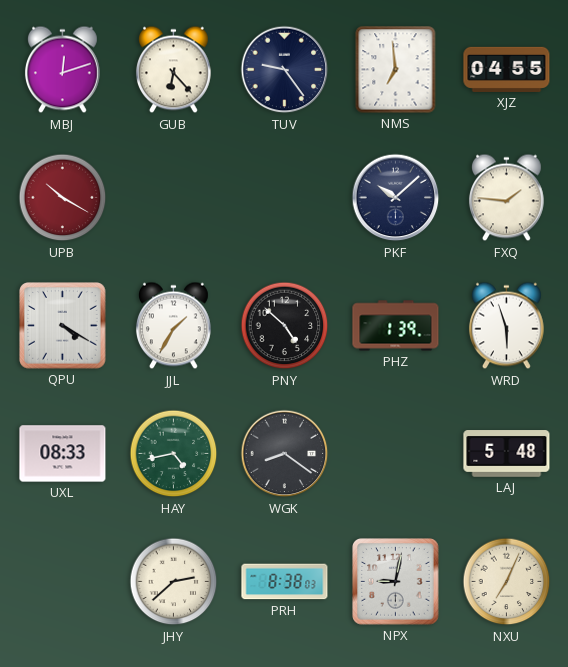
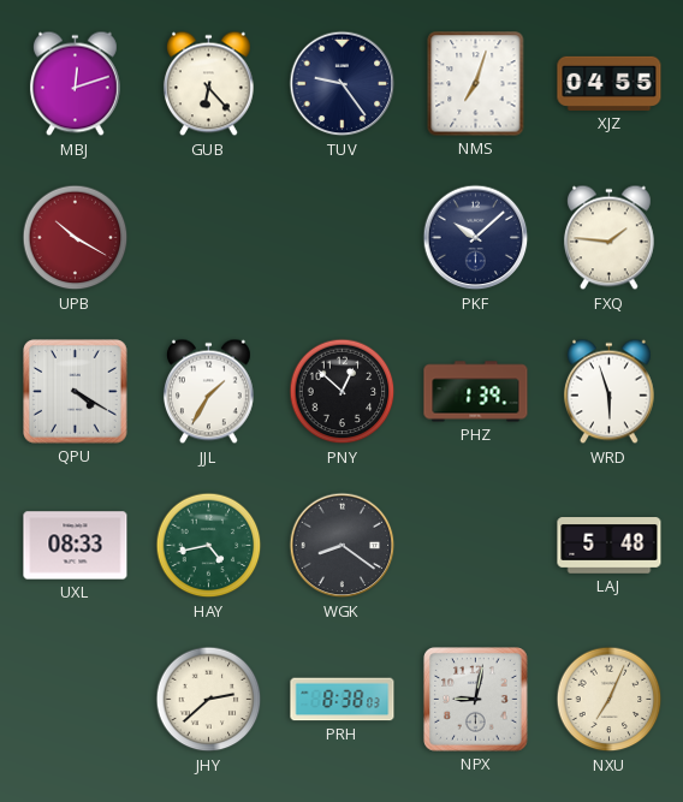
NMS: 6:59 -> 7:03 (476, 84)
PNY: 4:52 -> 12:52 (343, 392)
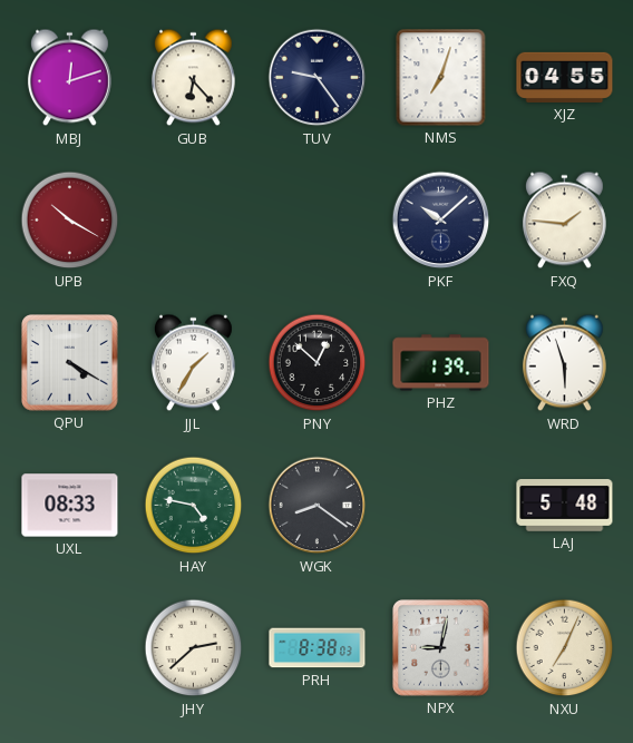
HAY: 4:43 -> 4:47 (194, 506)
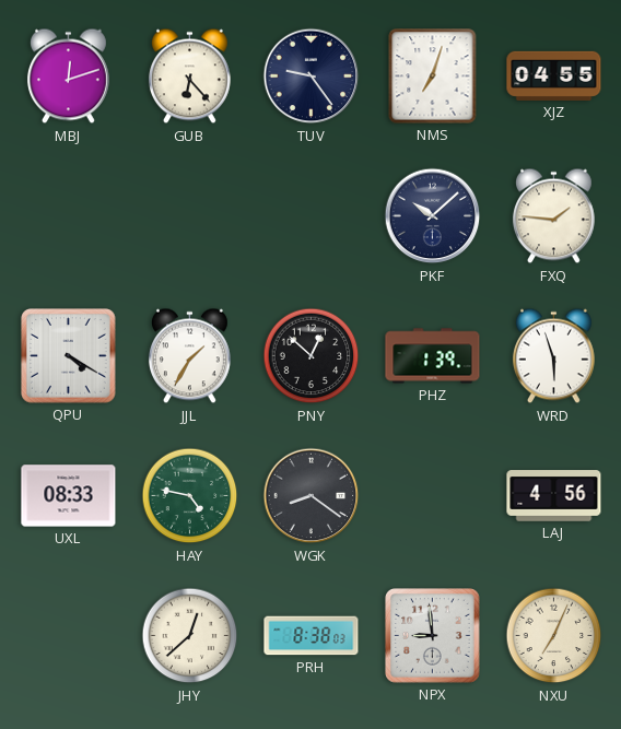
UPB: 10:20 -> none (70, 221)
LAJ: 5:48 -> 4:56 (554, 496)
JHY: 2:38 -> 12:38 (190, 636)
NPX: 9:02 -> 8:59 (433, 636)
